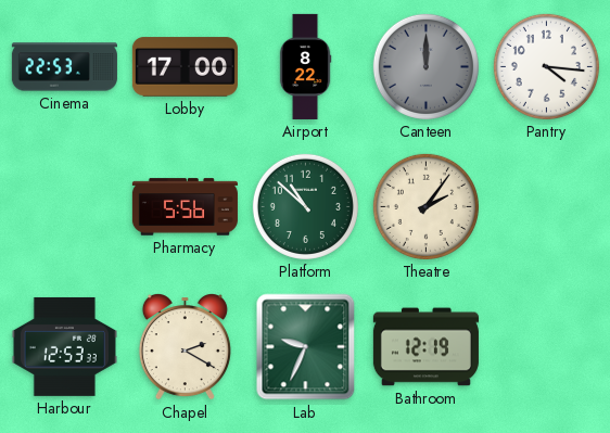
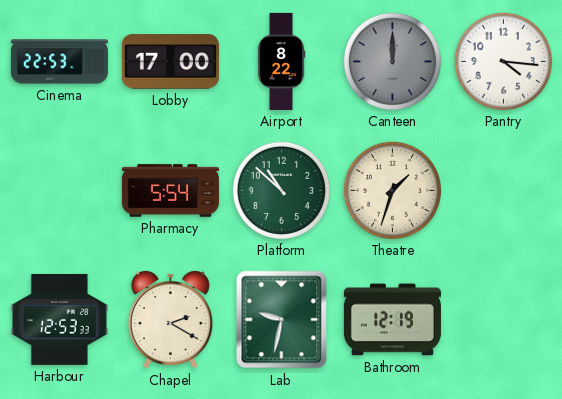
Pharmacy: 5:56 -> 5:54 (170, 191)
Theatre: 2:06 -> 1:33 (392, 190)
Lab: 9:34 -> 9:32 (282, 320)
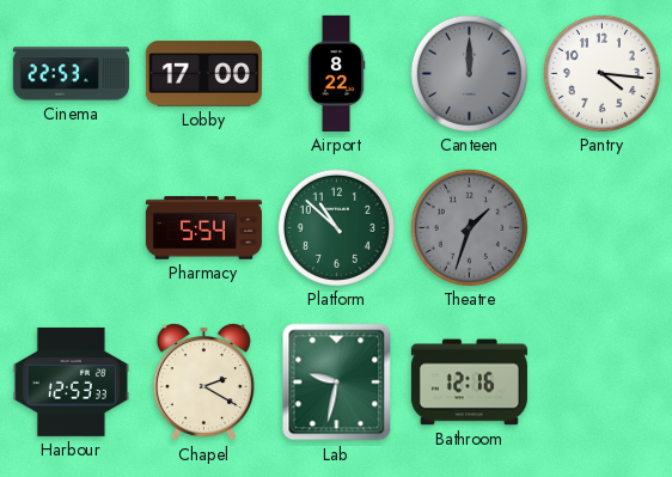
Theatre dial: cream -> grey (469, 227)
Bathroom: 12:19 -> 12:16 (469, 383)
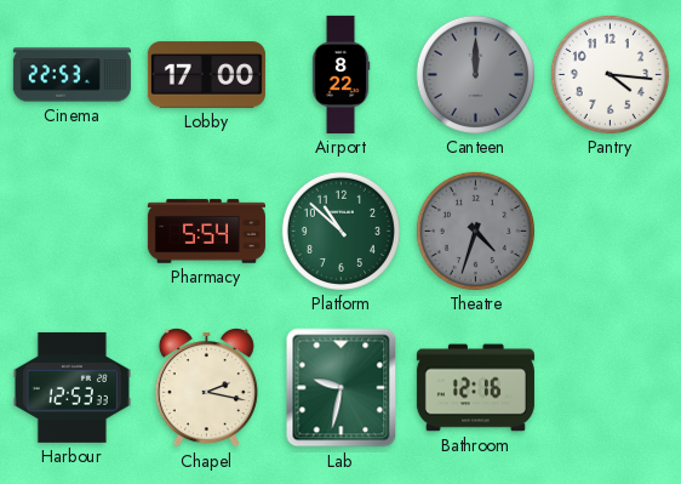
Theatre: 1:33 -> 4:33 (475, 230)
Chapel: 2:20 -> 2:17 (206, 388)
